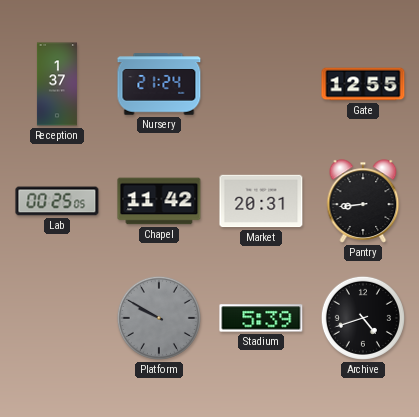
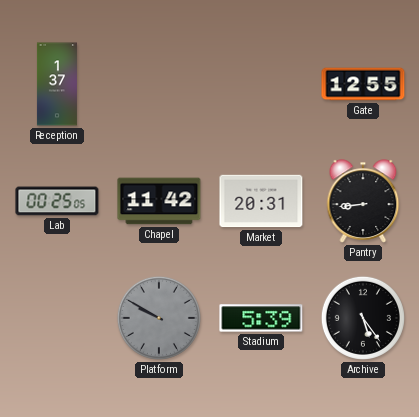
Nursery: 21:24 -> none (159, 84)
Archive: 4:42 -> 5:24 (363, 318)
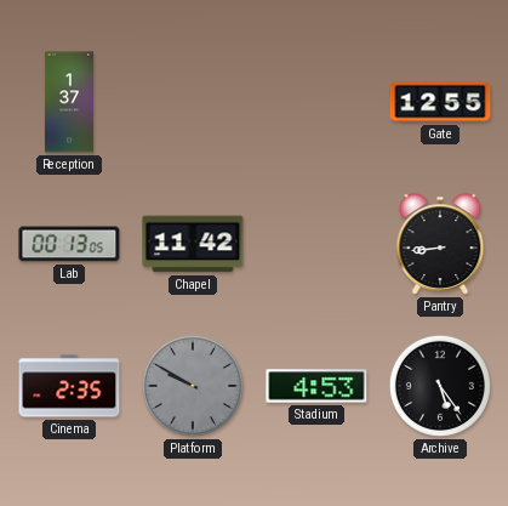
Lab: 00:25 -> 00:13 (69, 244)
Market: 20:31 -> none (261, 201)
Cinema: none -> 2:35 (69, 386)
Stadium: 5:39 -> 4:53 (316, 386)
